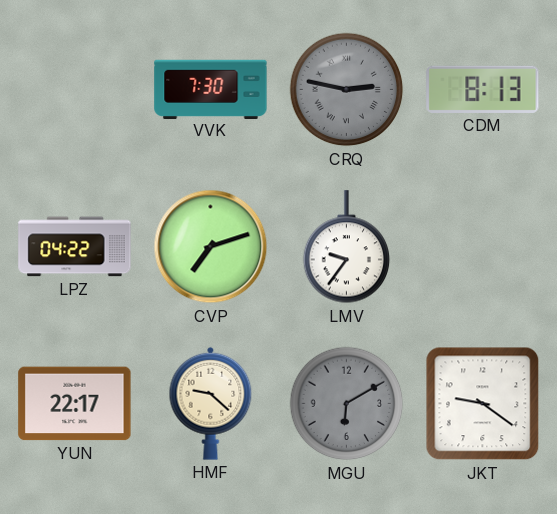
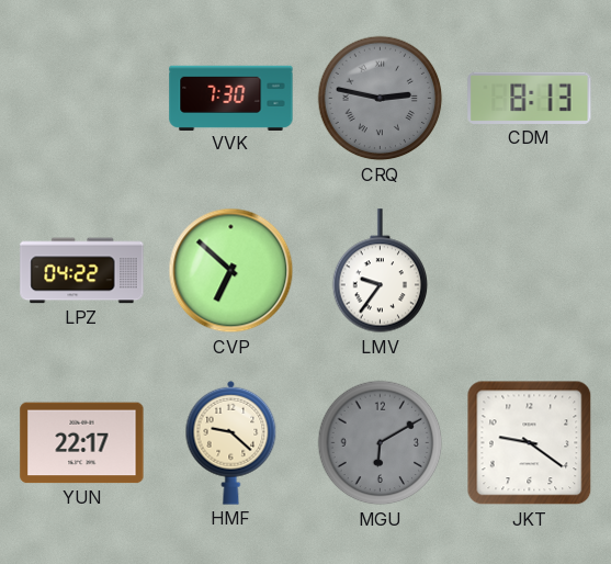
CVP: 7:12 -> 6:52 (231, 271)
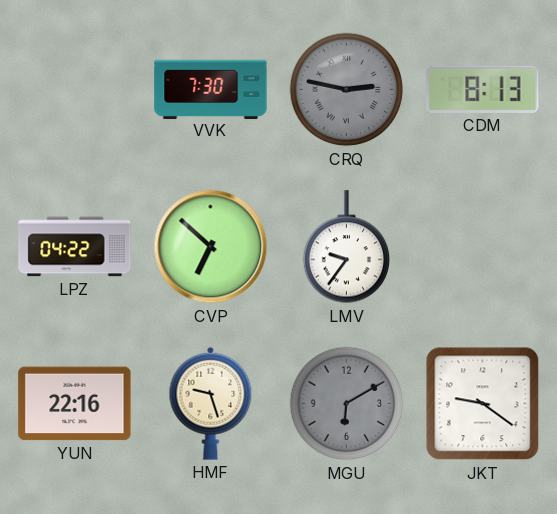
YUN: 22:17 -> 22:16 (75, 404)
HMF: 9:22 -> 9:27 (211, 403)
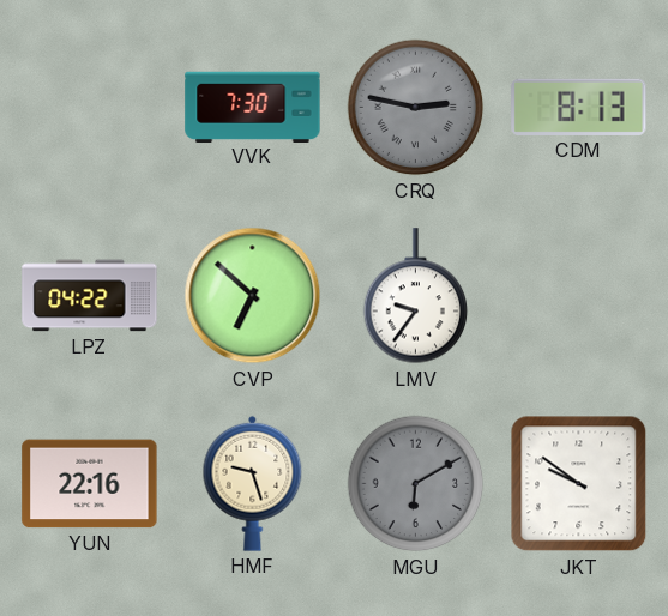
JKT: 9:21 -> 9:51 (579, 484)
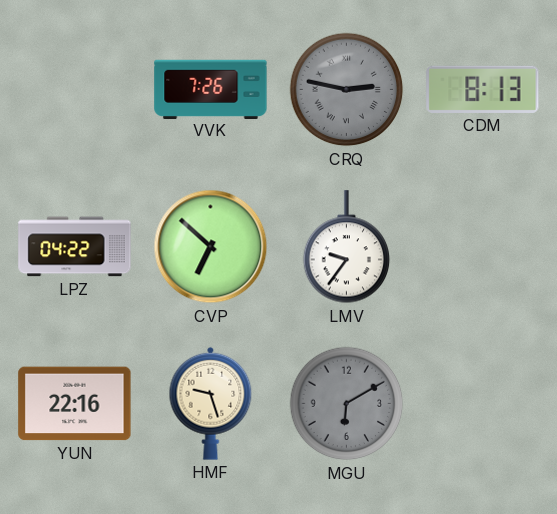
VVK: 7:30 -> 7:26 (211, 89)
JKT: 9:51 -> none (579, 484)
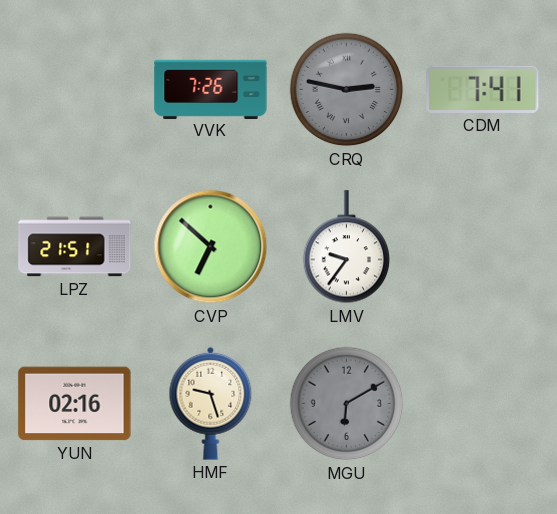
CDM: 8:13 -> 7:41 (483, 89)
LPZ: 04:22 -> 21:51 (75, 247)
YUN: 22:16 -> 02:16 (75, 404)
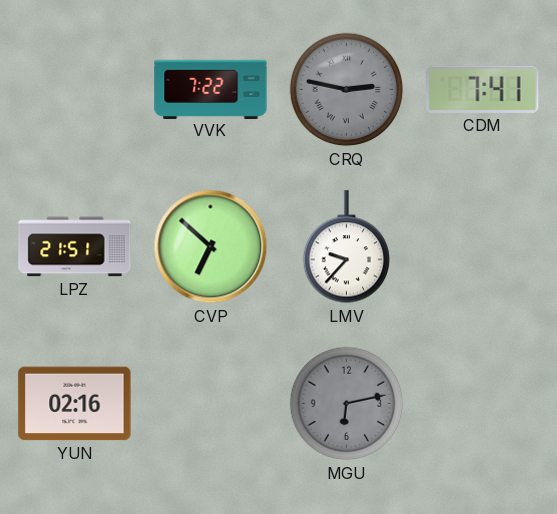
VVK: 7:26 -> 7:22 (211, 89)
LMV: 9:36 -> 9:37 (347, 247)
HMF: 9:27 -> none (211, 403)
MGU: 6:10 -> 6:13 (347, 404)
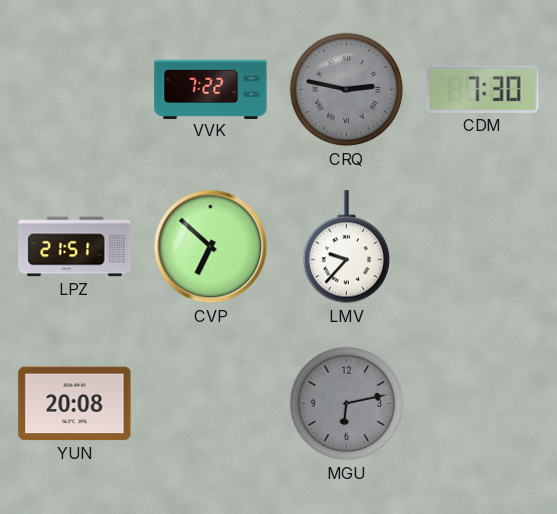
CDM: 7:41 -> 7:30 (483, 89)
YUN: 02:16 -> 20:08 (75, 404)
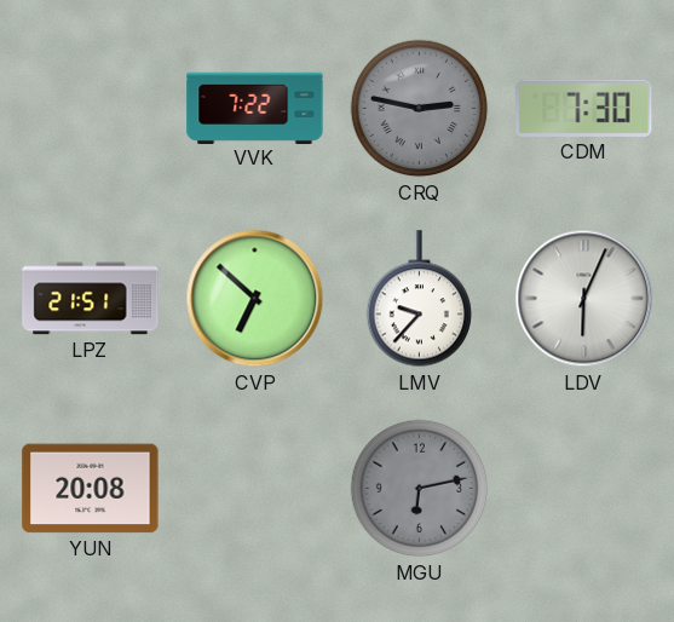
LDV: none -> 6:04 (584, 299)
